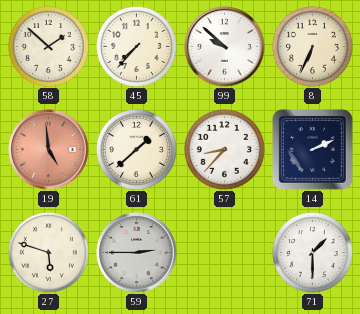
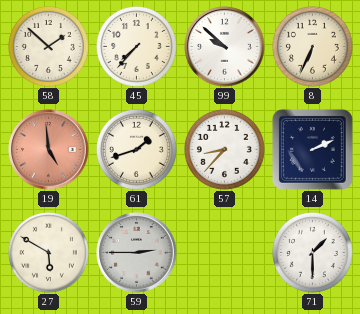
61: 1:38 -> 1:42 (136, 149)
27: 5:48 -> 5:50 (48, 252)
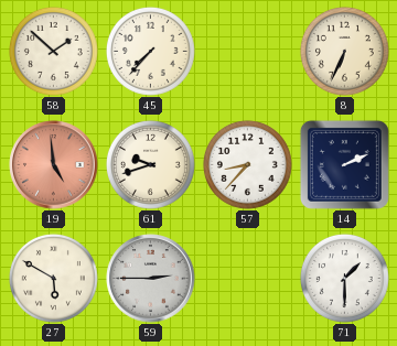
99: 9:52 -> none (225, 47)
61: 1:42 -> 9:42 (150, 164)
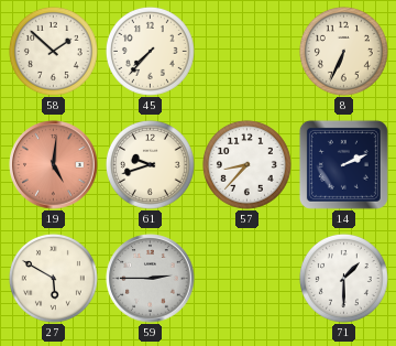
19: 4:59 -> 5:01 (54, 165)
